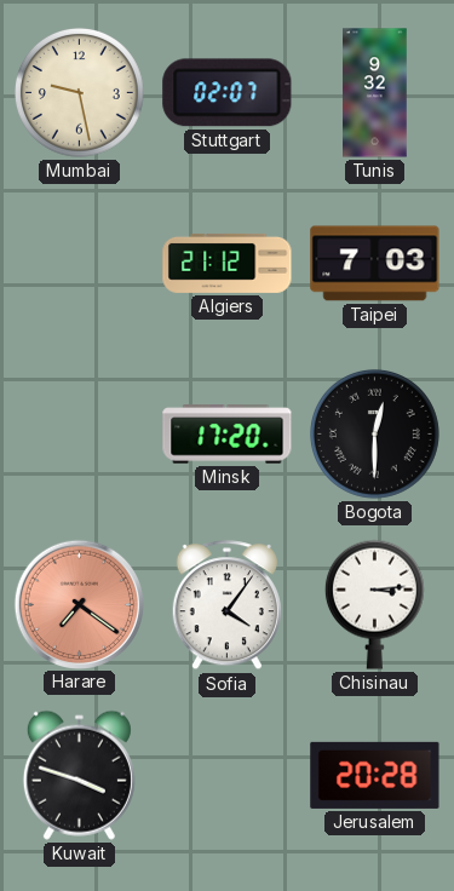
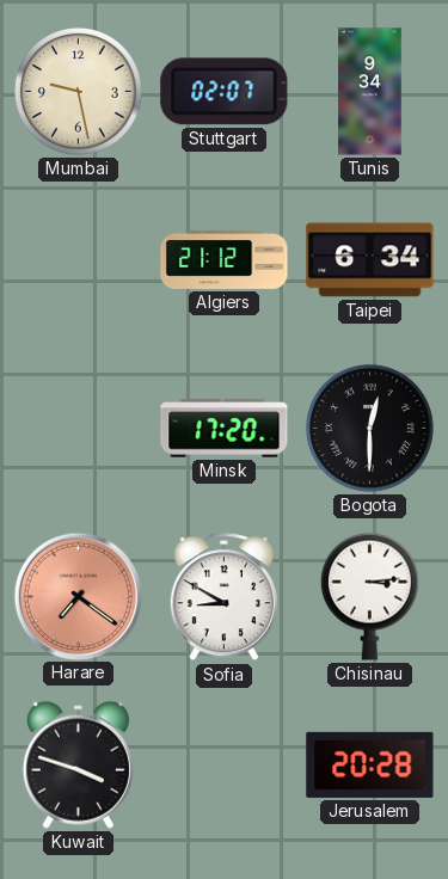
Tunis: 9:32 -> 9:34 (370, 92)
Taipei: 7:03 -> 6:34 (370, 260)
Sofia: 4:06 -> 8:50 (223, 597)
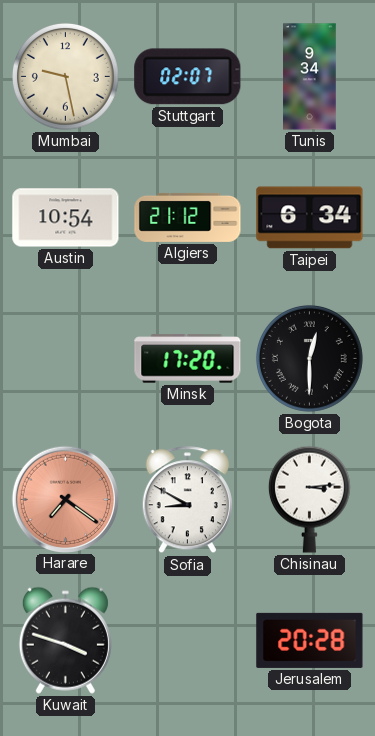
Austin: none -> 10:54 (66, 218)
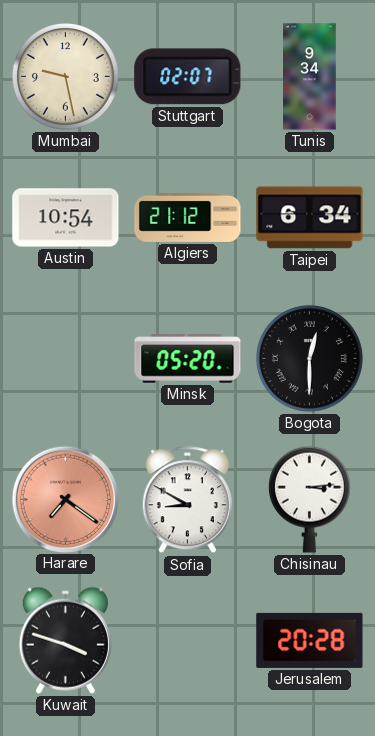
Minsk: 17:20 -> 05:20 (188, 359)
